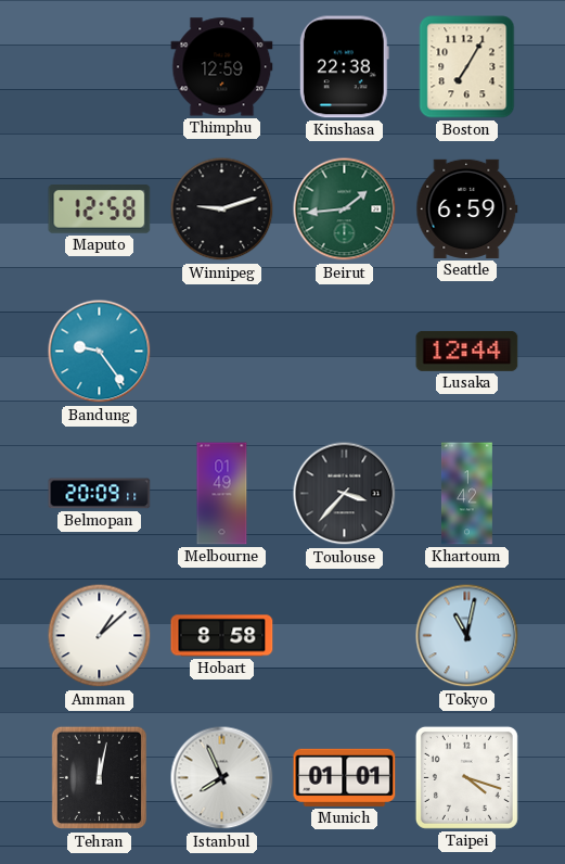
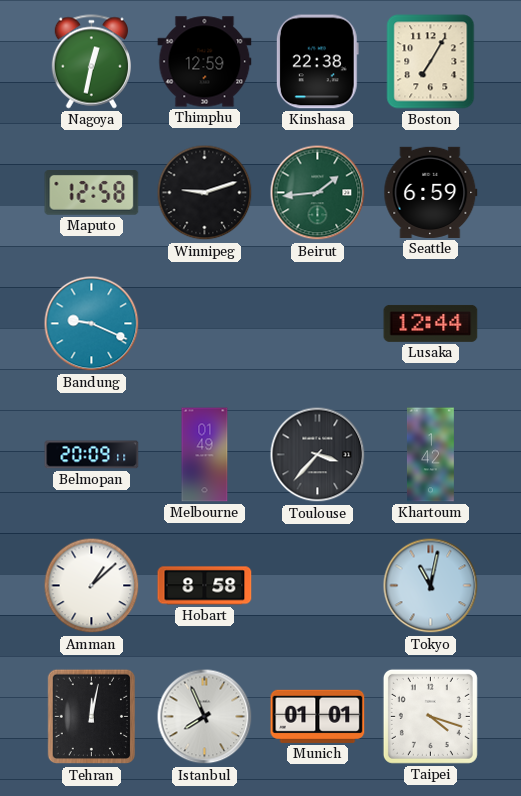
Nagoya: none -> 12:32 (91, 62)
Bandung: 9:24 -> 9:19 (92, 324)
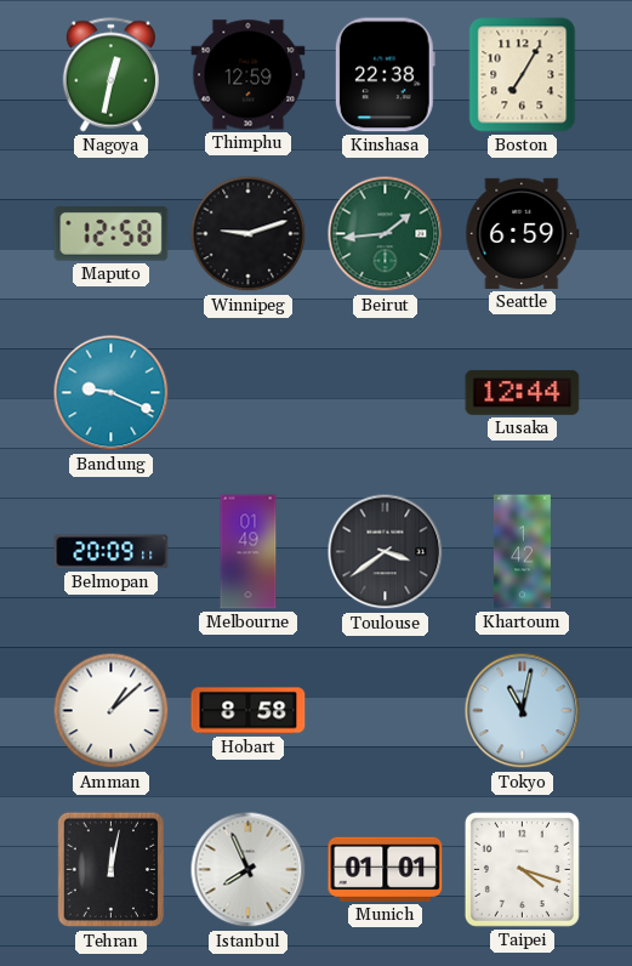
Toulouse: 3:37 -> 3:39 (386, 552)
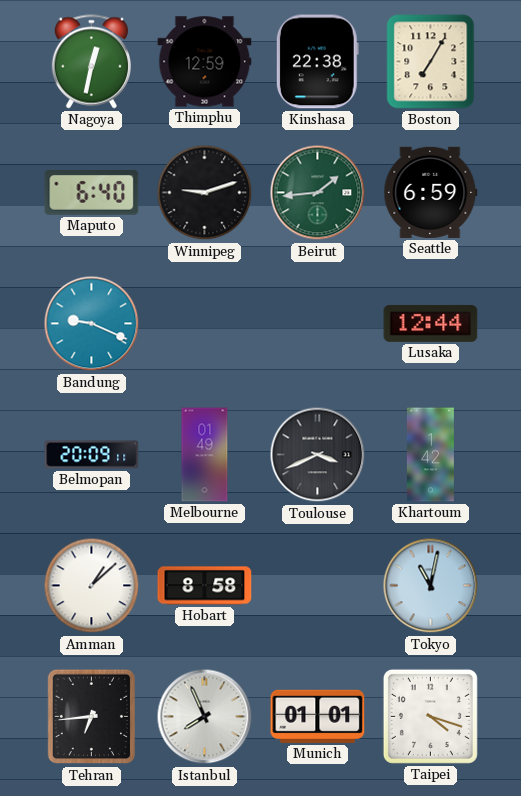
Maputo: 12:58 -> 6:40 (92, 193)
Toulouse: 3:39 -> 3:41 (318, 455)
Tehran: 12:02 -> 6:44 (91, 717)
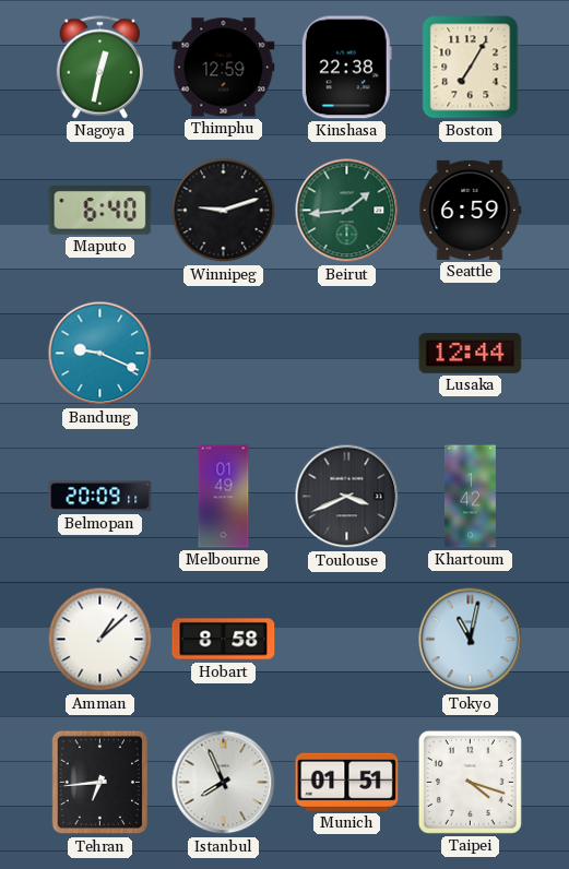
Munich: 01:01 -> 01:51 (347, 782)
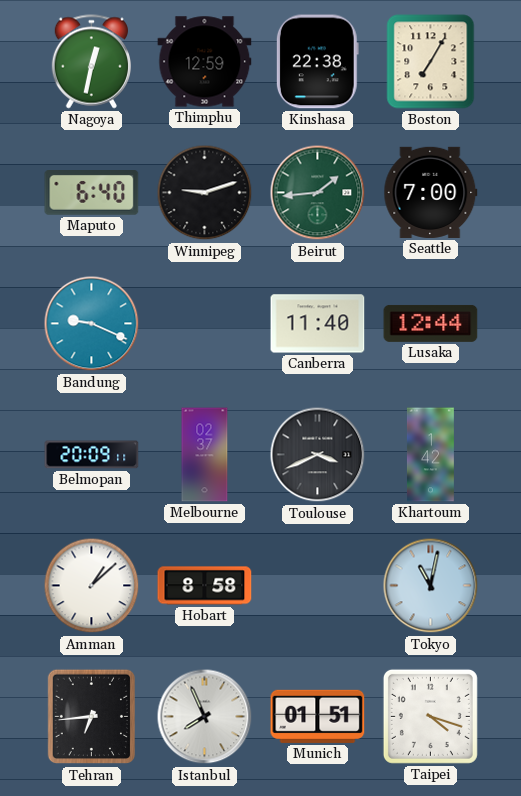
Seattle: 6:59 -> 7:00 (431, 192)
Canberra: none -> 11:40 (318, 324)
Melbourne: 01:49 -> 02:37 (205, 455)
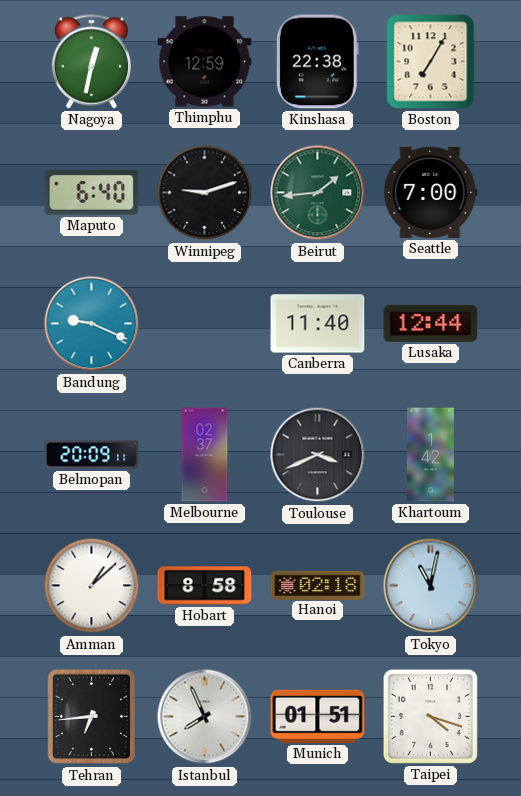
Hanoi: none -> 02:18 (318, 585)
